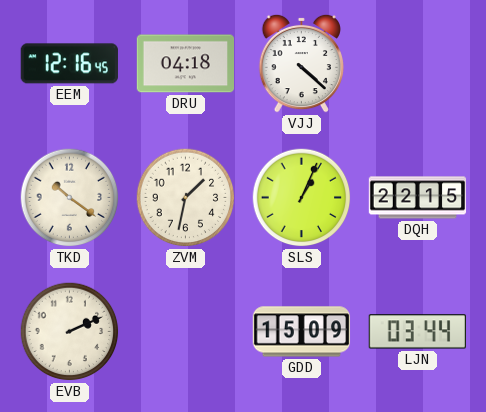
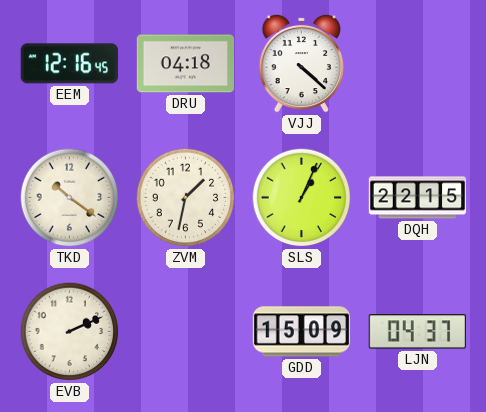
LJN: 03:44 -> 04:37 (417, 332)
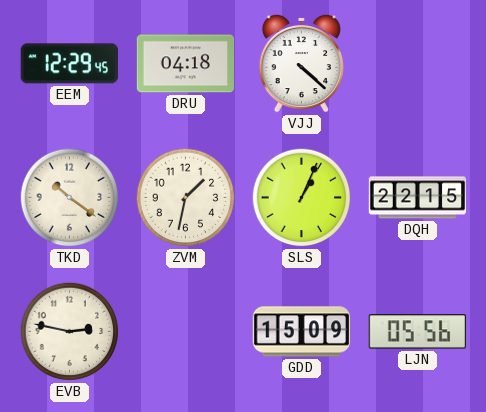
EEM: 12:16 -> 12:29 (69, 64)
EVB: 2:11 -> 2:47 (70, 332)
LJN: 04:37 -> 05:56 (417, 332)
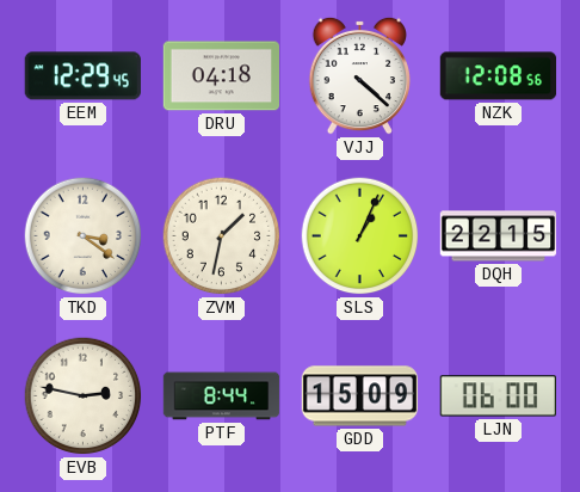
NZK: none -> 12:08 (499, 76)
TKD: 10:21 -> 3:21 (84, 236)
PTF: none -> 8:44 (222, 396)
LJN: 05:56 -> 06:00 (498, 396)
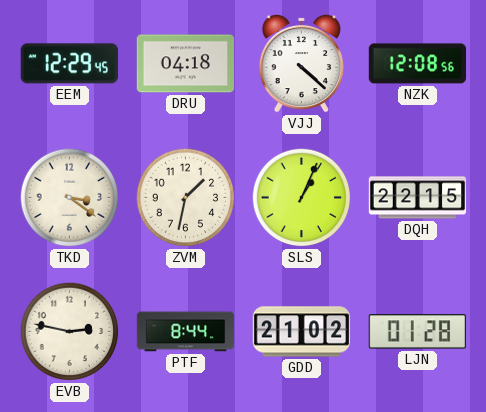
GDD: 15:09 -> 21:02 (302, 332)
LJN: 06:00 -> 01:28 (417, 332)
